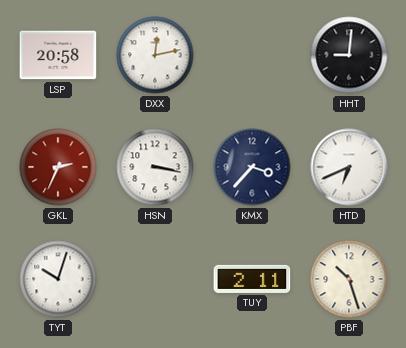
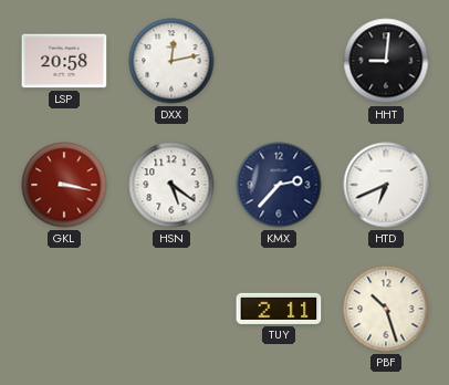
GKL: 2:34 -> 3:17 (64, 185)
HSN: 3:17 -> 5:21 (171, 185)
KMX: 3:37 -> 2:37 (279, 185)
TYT: 10:03 -> none (58, 279)
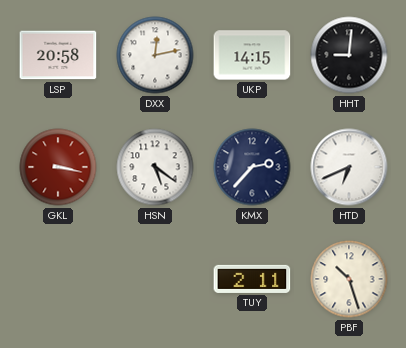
UKP: none -> 14:15 (252, 55)
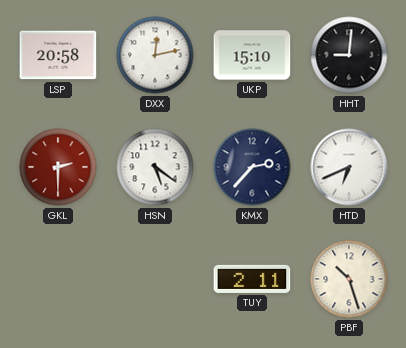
UKP: 14:15 -> 15:10 (252, 55)
GKL: 3:17 -> 2:30 (58, 167)
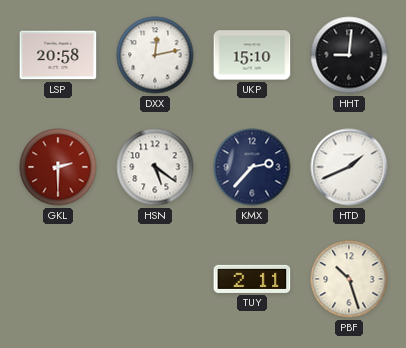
HTD: 6:41 -> 1:41 (349, 167)
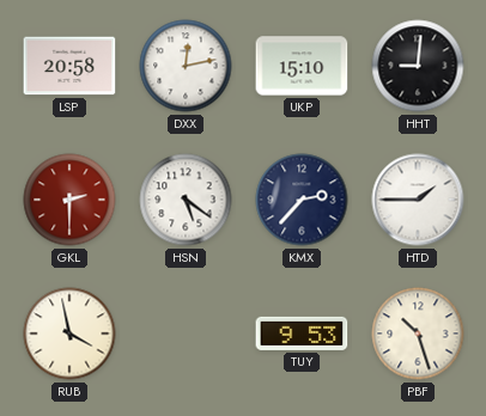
HTD: 1:41 -> 1:45 (418, 200)
RUB: none -> 3:58 (69, 334)
TUY: 2:11 -> 9:53 (302, 334)
